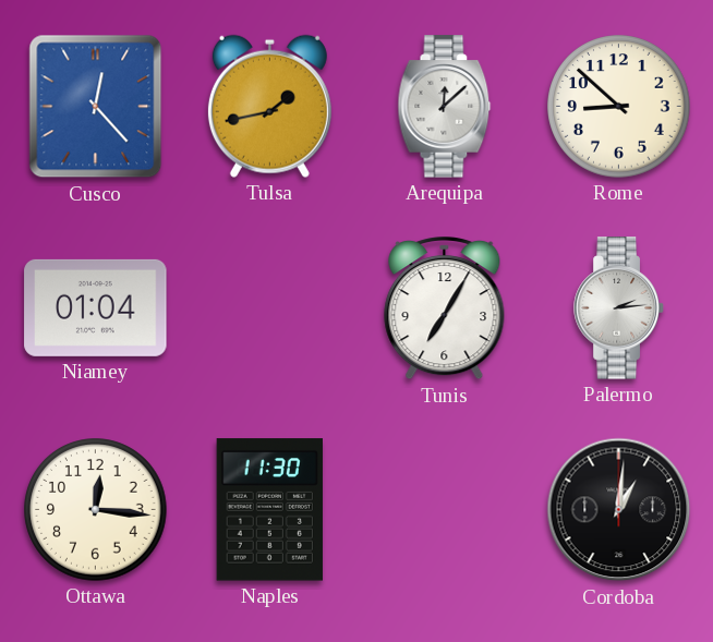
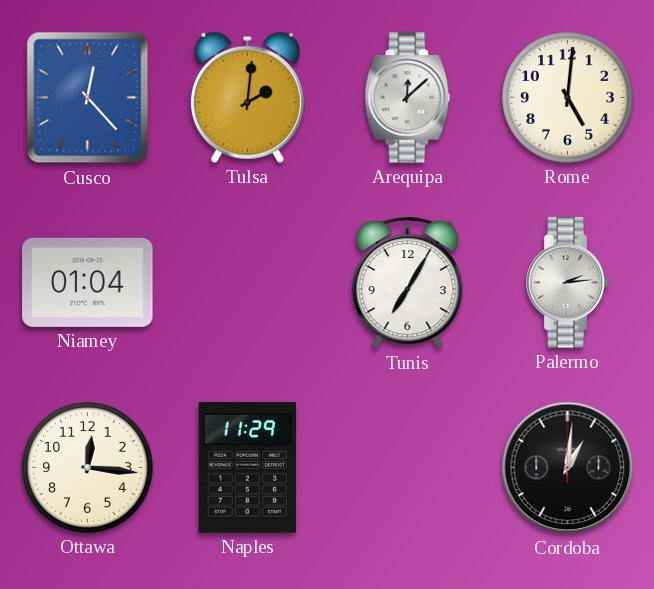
Tulsa: 1:43 -> 2:01 (247, 97)
Rome: 8:52 -> 5:01 (568, 98)
Naples: 11:30 -> 11:29 (247, 468)
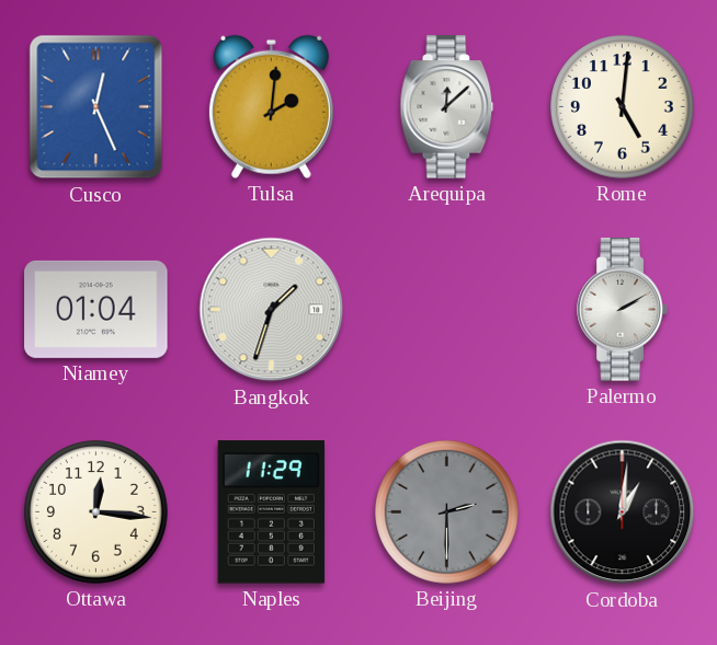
Cusco: 12:23 -> 12:26 (96, 107)
Bangkok: none -> 1:33 (272, 310)
Tunis: 7:05 -> none (408, 284)
Palermo: 2:14 -> 2:10 (623, 310)
Beijing: none -> 2:30 (447, 512)
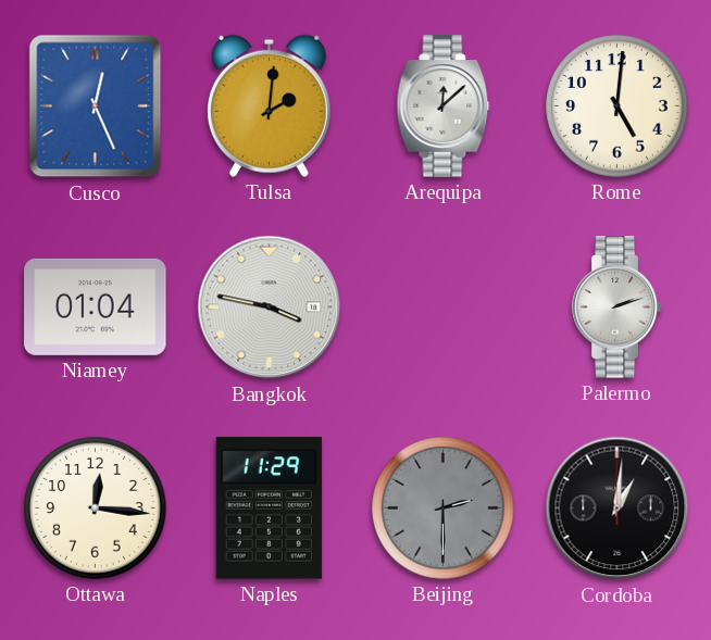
Bangkok: 1:33 -> 3:47 (270, 308)
Palermo: 2:10 -> 2:12 (618, 308)
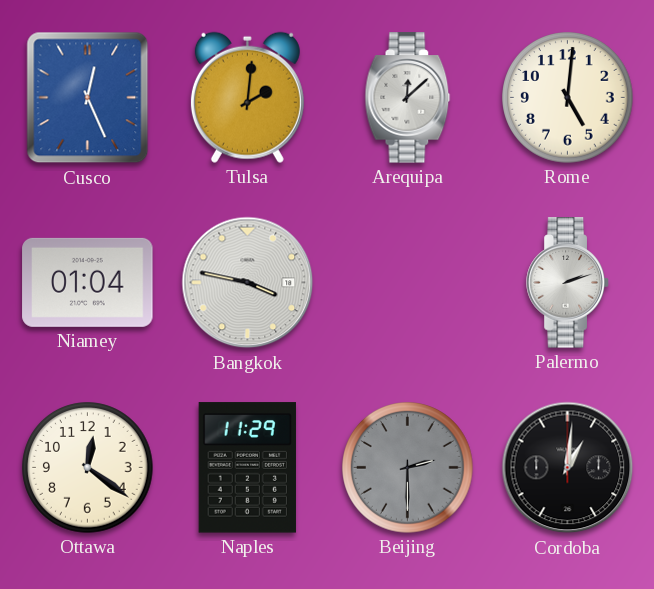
Ottawa: 12:16 -> 12:21 (88, 468)
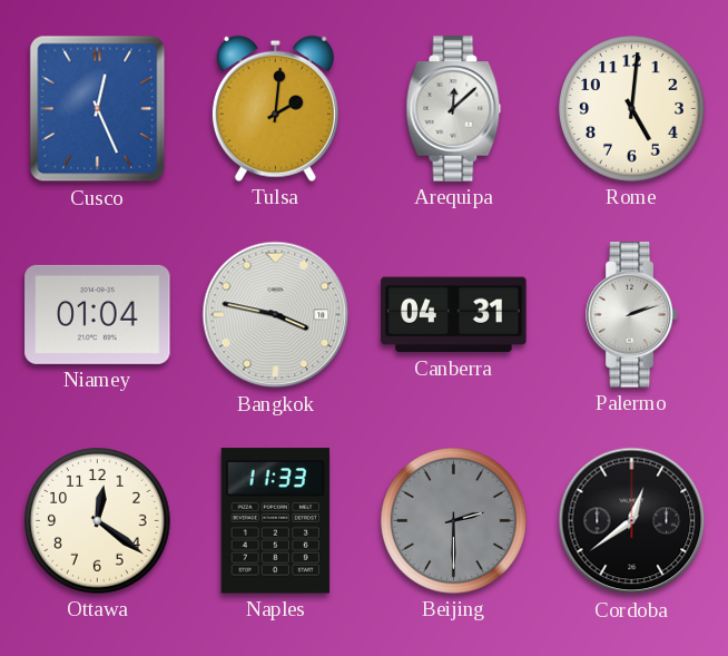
Canberra: none -> 04:31 (454, 315)
Naples: 11:29 -> 11:33 (275, 521)
Cordoba: 1:01 -> 12:39 (632, 521)
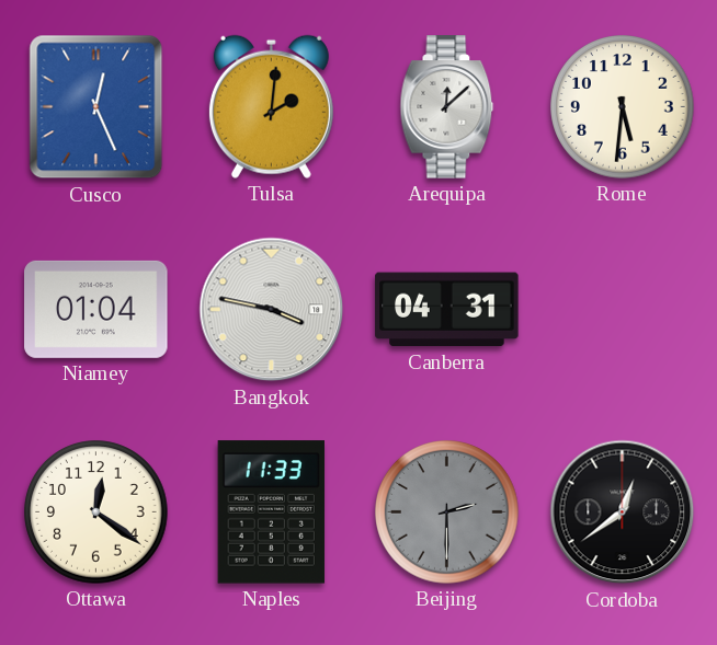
Rome: 5:01 -> 5:31 (623, 107)
Palermo: 2:12 -> none (632, 315)
